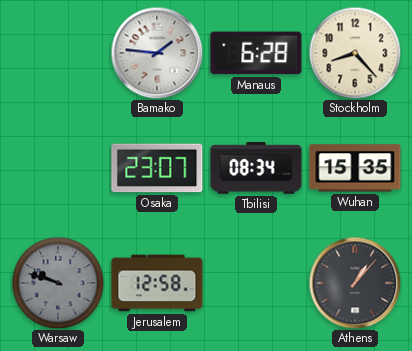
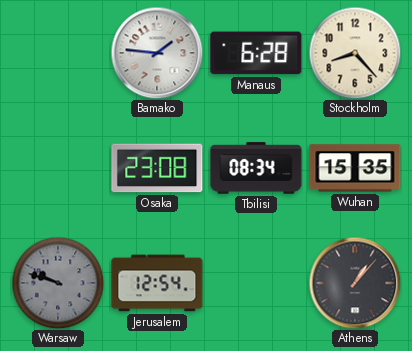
Osaka: 23:07 -> 23:08 (157, 168)
Jerusalem: 12:58 -> 12:54 (157, 283)
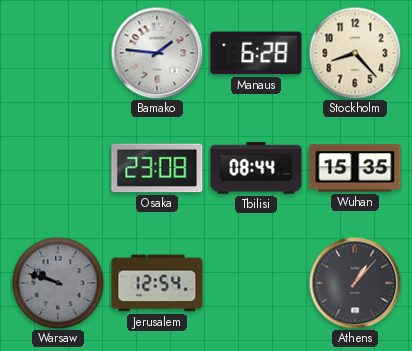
Tbilisi: 08:34 -> 08:44 (256, 168)
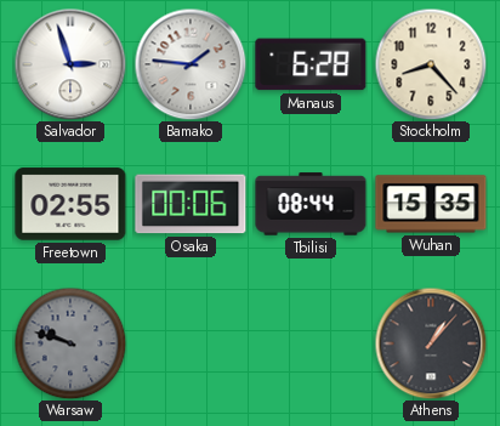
Salvador: none -> 2:57 (70, 64)
Freetown: none -> 02:55 (70, 204)
Osaka: 23:08 -> 00:06 (191, 204)
Jerusalem: 12:54 -> none (157, 283)
